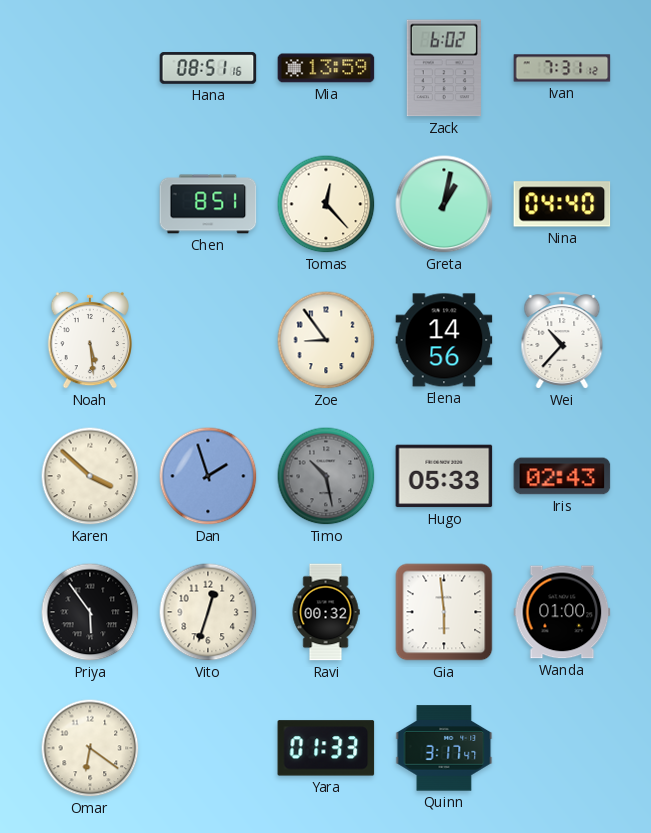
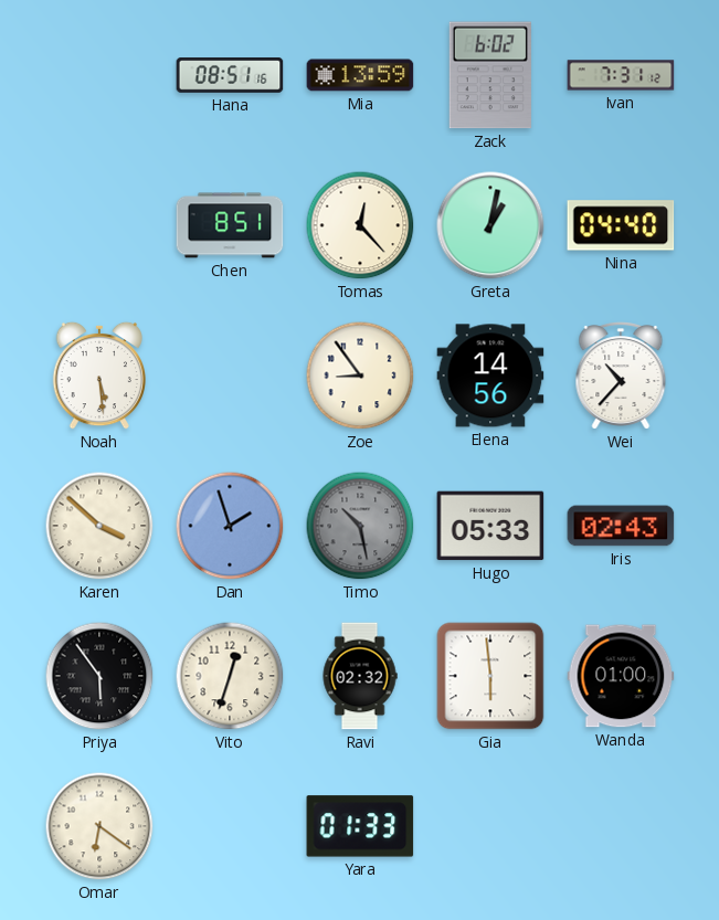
Ravi: 00:32 -> 02:32 (360, 676)
Quinn: 3:17 -> none (444, 748)
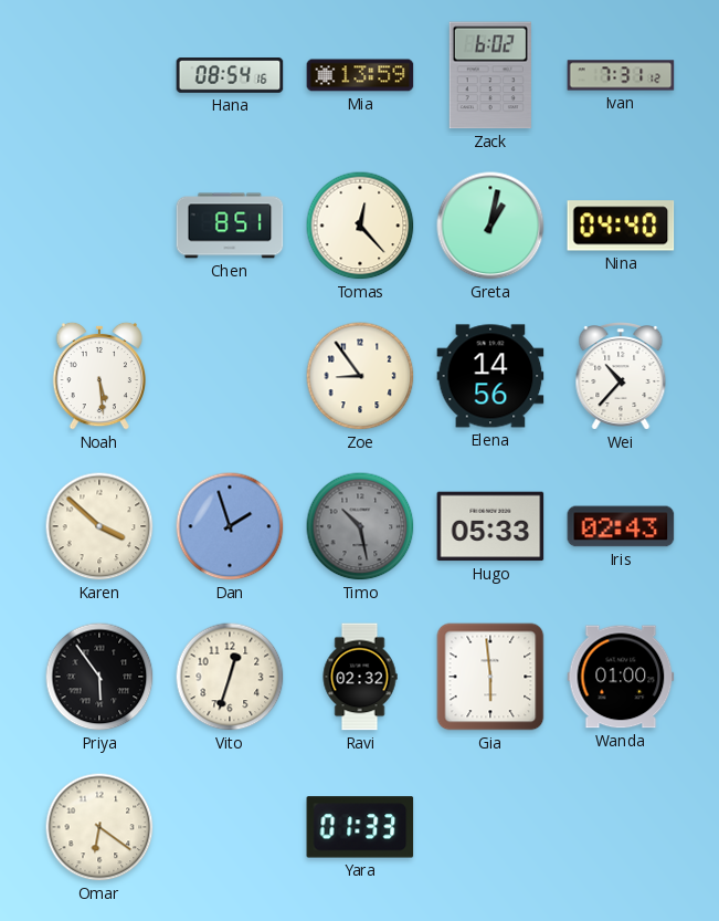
Hana: 08:51 -> 08:54 (230, 75)
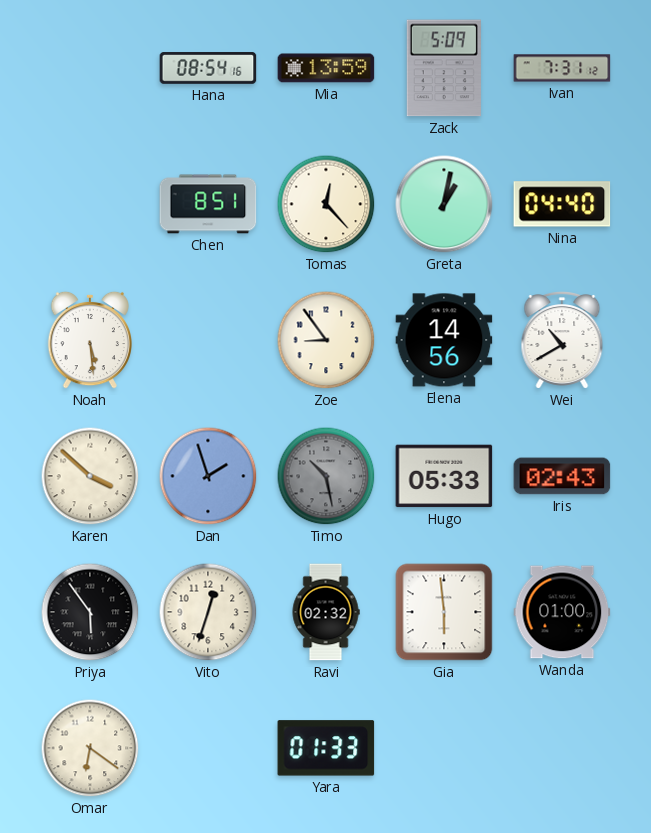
Zack: 6:02 -> 5:09 (444, 68)
Wei: 10:37 -> 10:40 (562, 341)
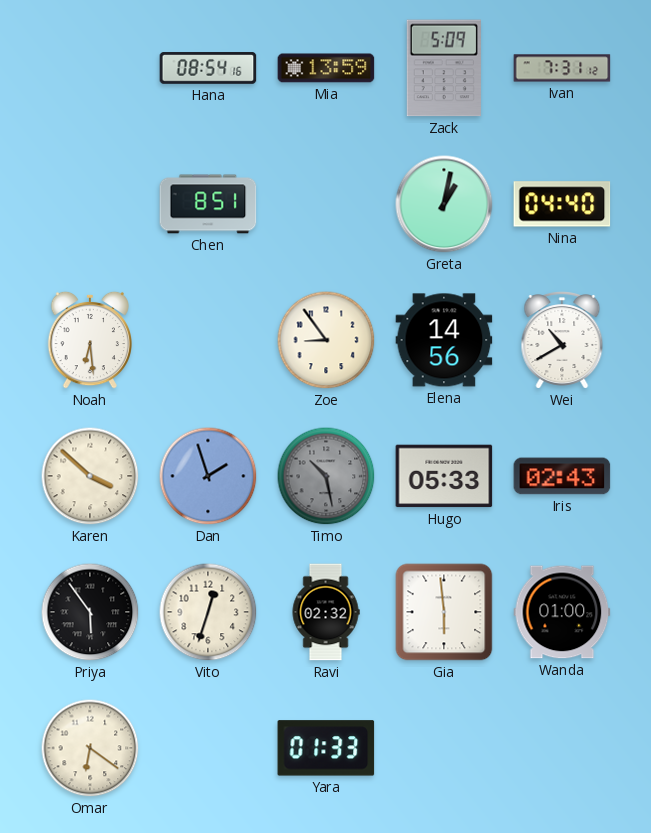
Tomas: 12:23 -> none (326, 204)
Noah: 5:29 -> 6:29 (89, 340)
